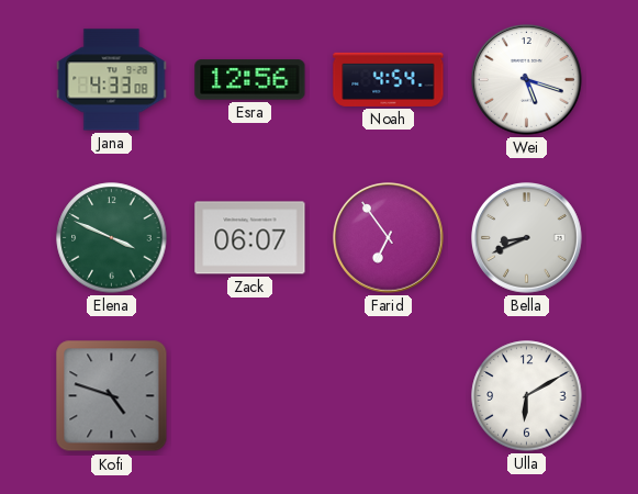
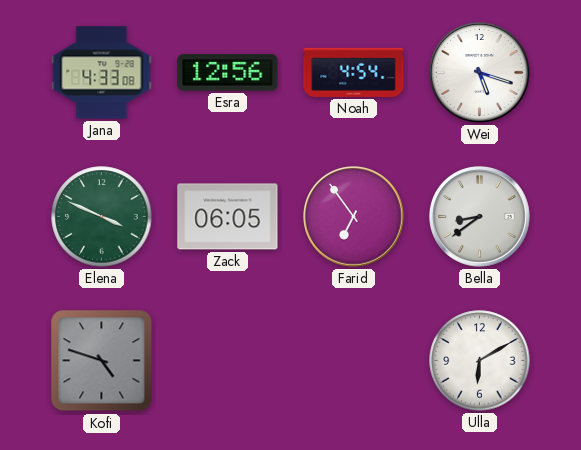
Zack: 06:07 -> 06:05 (228, 217)
Bella: 8:41 -> 8:39 (480, 217)
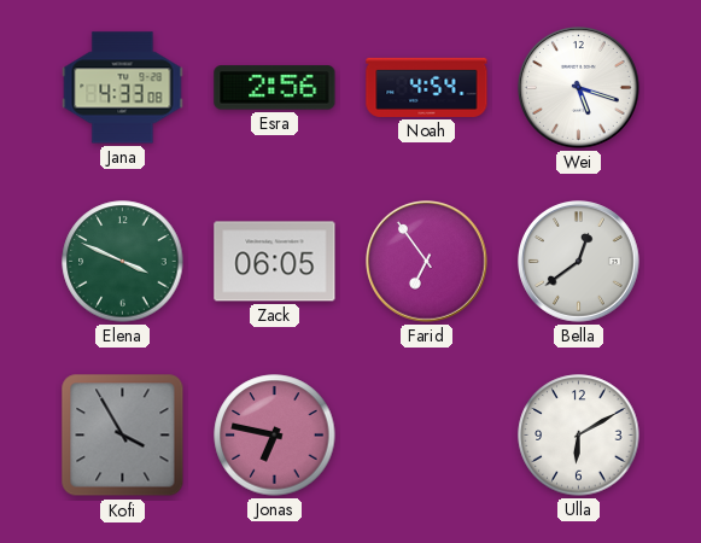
Esra: 12:56 -> 2:56 (275, 88)
Bella: 8:39 -> 12:39 (579, 262)
Kofi: 4:48 -> 3:55 (123, 436)
Jonas: none -> 6:47 (275, 436)
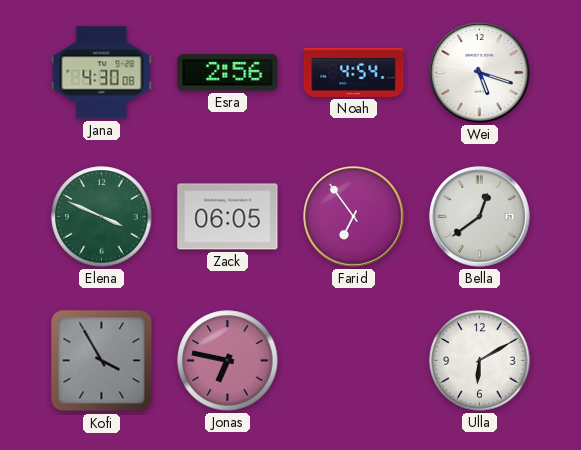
Jana: 4:33 -> 4:30 (102, 73)
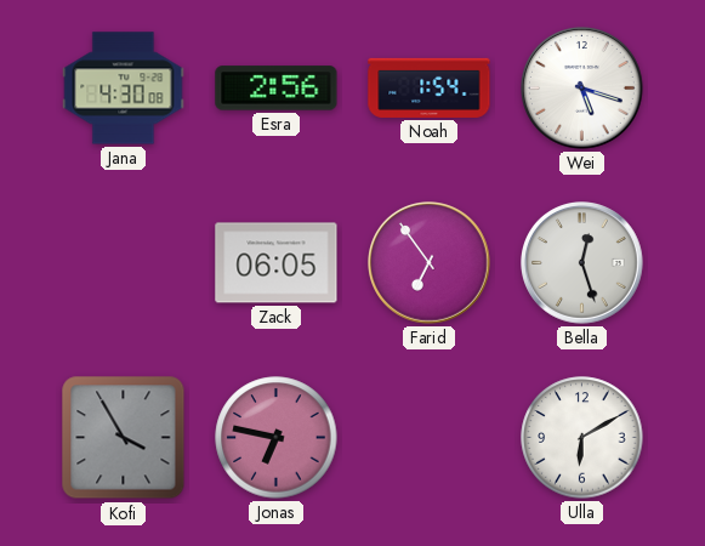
Noah: 4:54 -> 1:54 (430, 87)
Elena: 3:49 -> none (102, 217)
Bella: 12:39 -> 12:27 (582, 263)
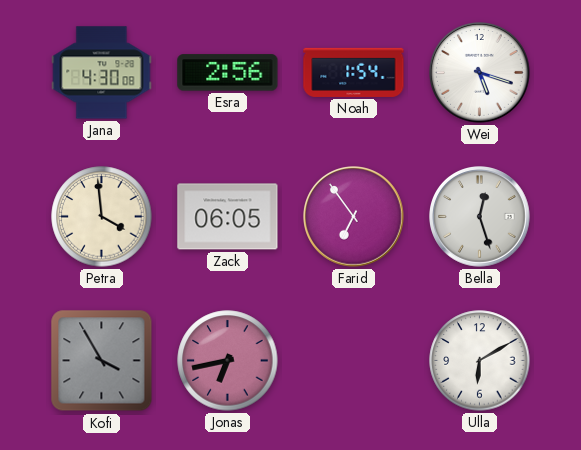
Petra: none -> 3:59 (102, 217)
Jonas: 6:47 -> 6:43 (228, 361)
